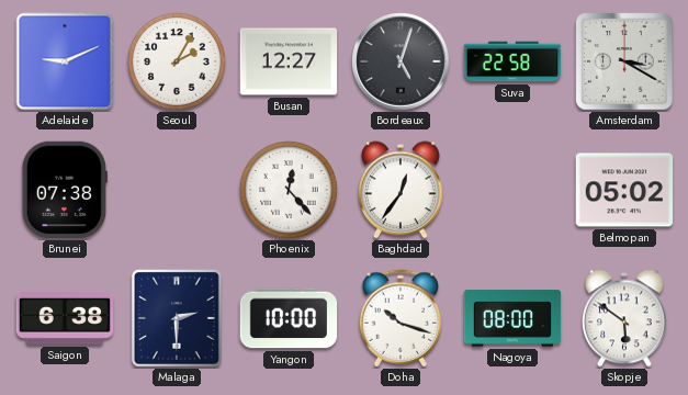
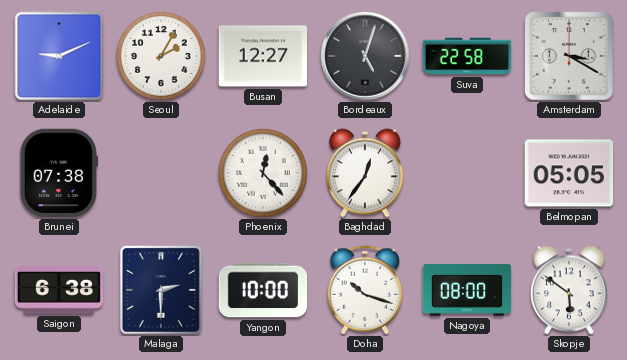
Belmopan: 05:02 -> 05:05 (569, 173)
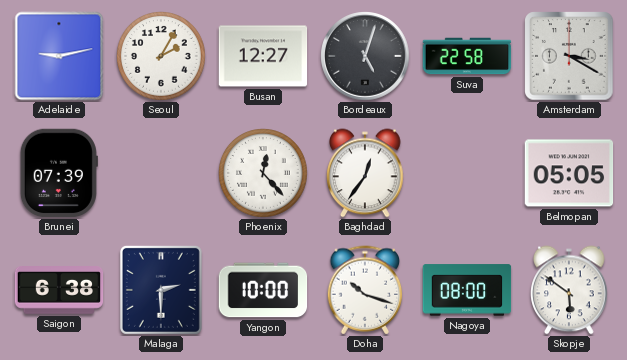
Adelaide: 9:11 -> 9:13 (59, 56)
Brunei: 07:38 -> 07:39 (59, 173)
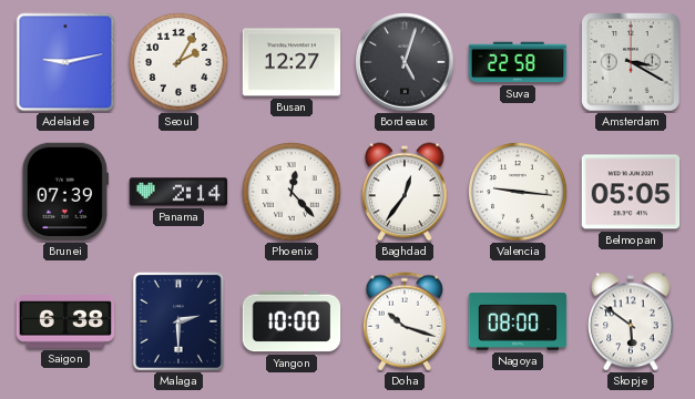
Panama: none -> 2:14 (178, 192)
Valencia: none -> 9:16 (518, 192)
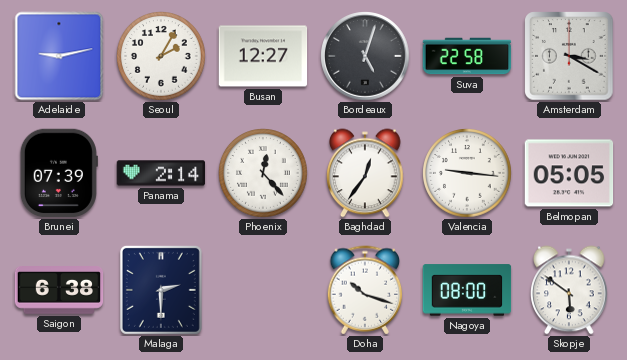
Yangon: 10:00 -> none (292, 321)
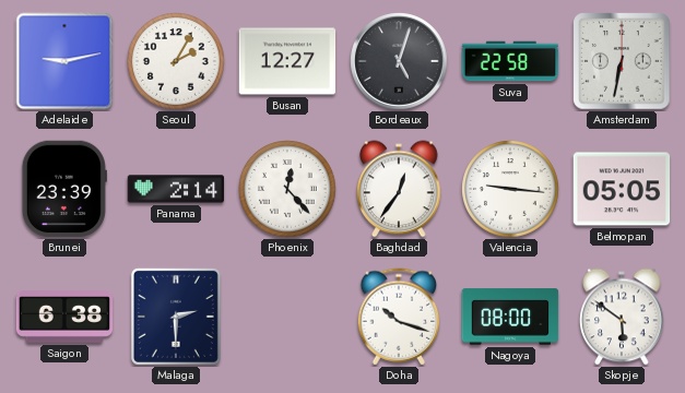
Amsterdam: 3:20 -> 6:32 (622, 61)
Brunei: 07:39 -> 23:39 (64, 189)
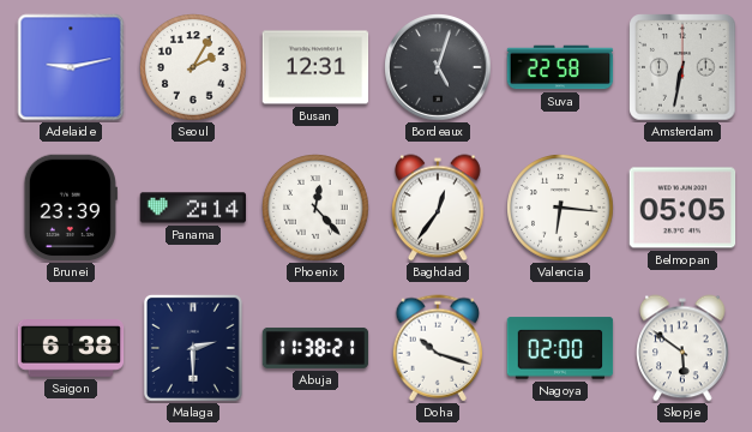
Busan: 12:27 -> 12:31 (315, 67)
Valencia: 9:16 -> 6:16 (560, 208)
Abuja: none -> 11:38 (315, 348)
Nagoya: 08:00 -> 02:00 (560, 348)
